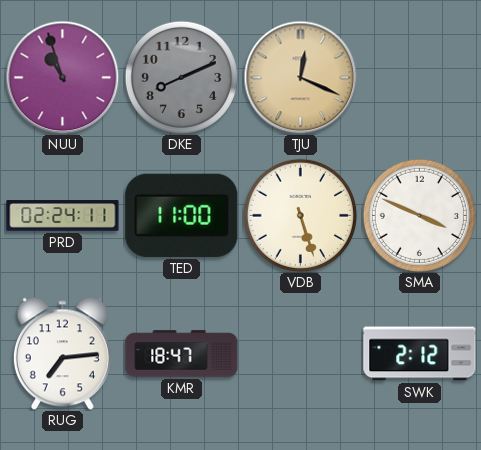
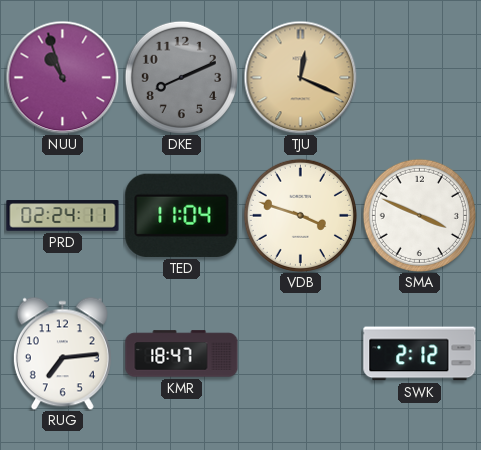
TED: 11:00 -> 11:04 (182, 215)
VDB: 5:27 -> 3:48 (300, 215)
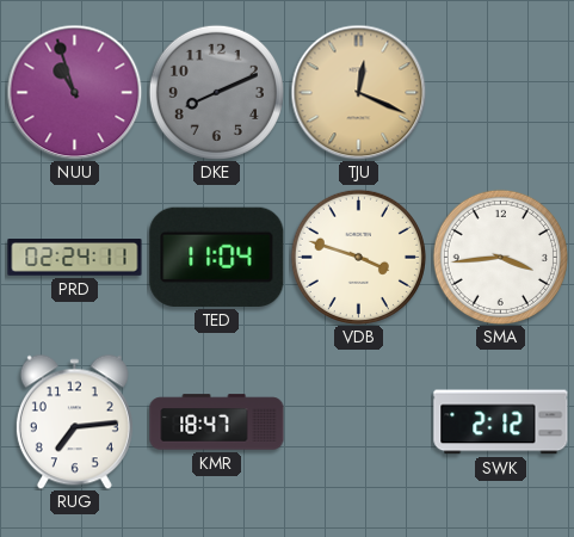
SMA: 3:49 -> 3:44 (500, 257)
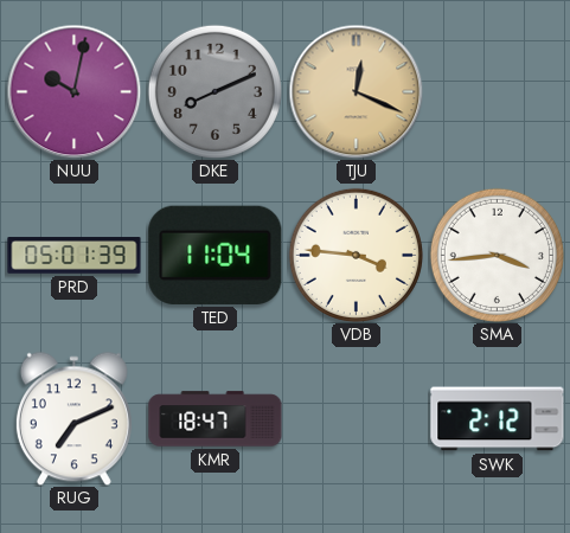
NUU: 10:57 -> 10:02 (73, 91)
PRD: 02:24 -> 05:01 (75, 256)
VDB: 3:48 -> 3:46 (356, 255)
RUG: 7:14 -> 7:11 (73, 418)
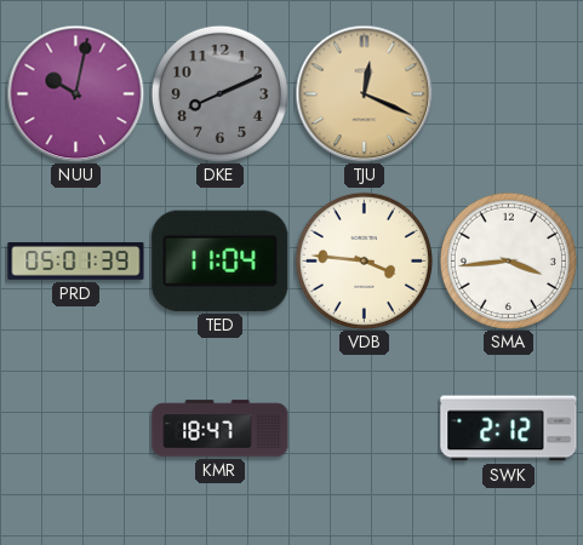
RUG: 7:11 -> none (73, 418)
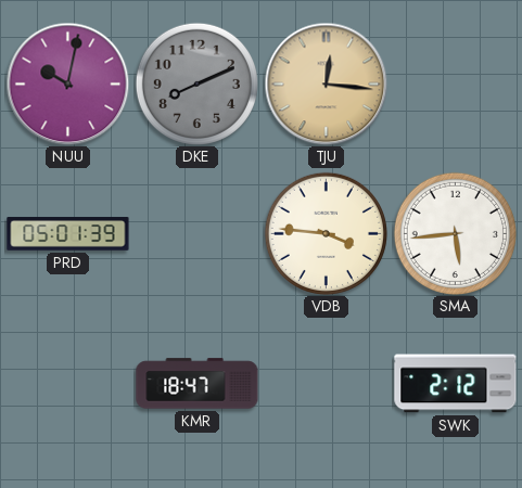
TJU: 12:19 -> 12:16 (326, 84)
TED: 11:04 -> none (221, 260)
SMA: 3:44 -> 5:44 (455, 233)
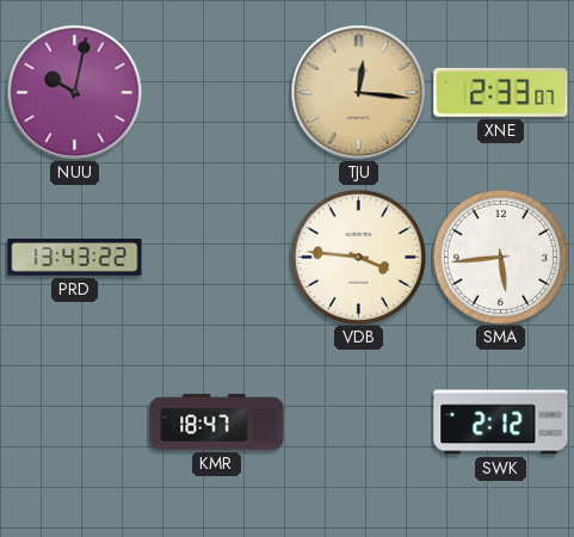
DKE: 8:11 -> none (196, 84)
XNE: none -> 2:33 (501, 92)
PRD: 05:01 -> 13:43 (75, 258)
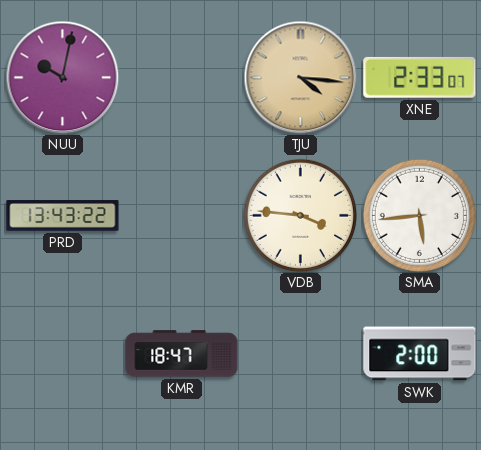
TJU: 12:16 -> 4:16 (300, 77)
SWK: 2:12 -> 2:00 (420, 354)
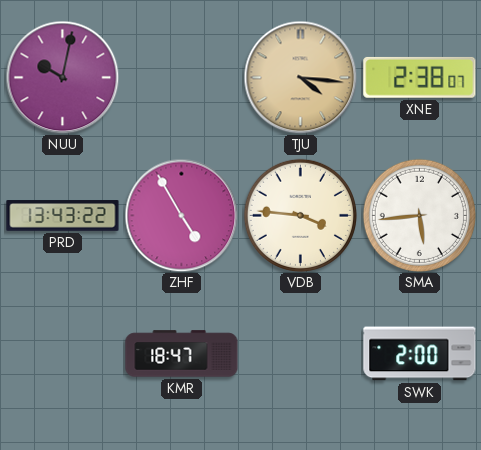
XNE: 2:33 -> 2:38 (420, 77)
ZHF: none -> 4:55 (181, 215)
